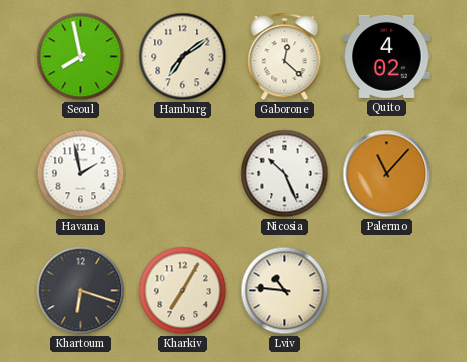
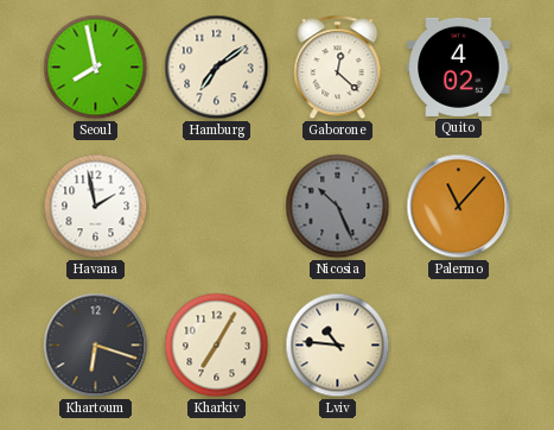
Nicosia dial: white -> grey (338, 207)
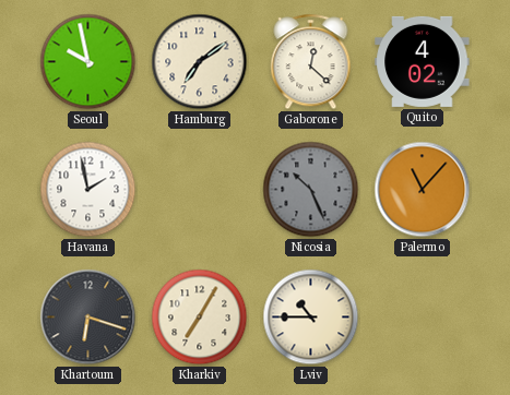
Seoul: 7:58 -> 9:58 (88, 62)
Lviv: 10:46 -> 10:45 (311, 318)
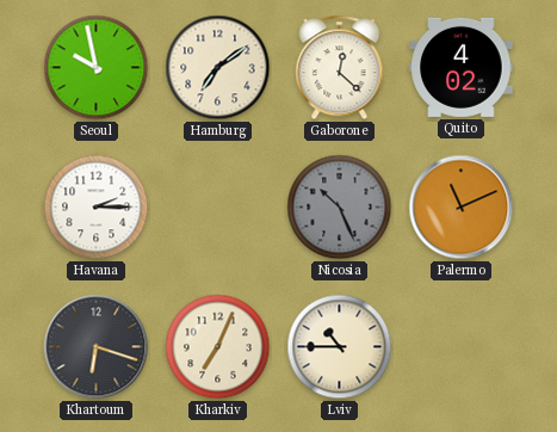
Havana: 1:58 -> 2:15 (97, 208)
Palermo: 11:07 -> 11:11 (462, 208)
Kharkiv: 7:05 -> 7:04 (218, 347)
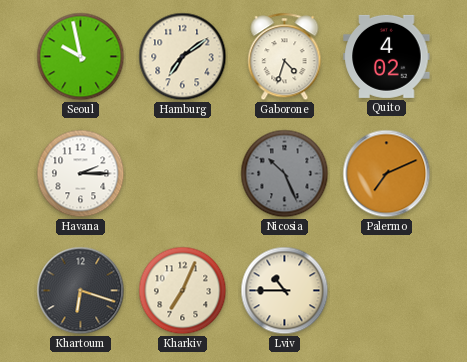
Gaborone: 12:22 -> 4:33 (285, 57)
Palermo: 11:11 -> 7:11 (387, 174)
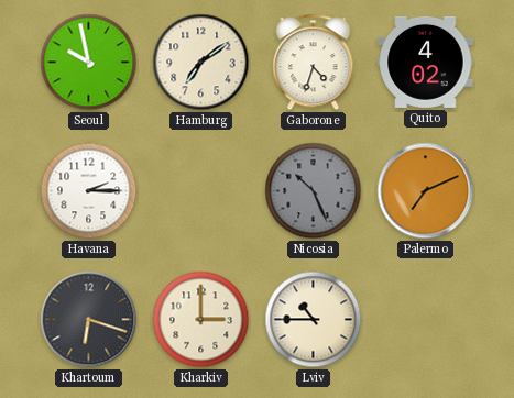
Kharkiv: 7:04 -> 3:00 (201, 320)
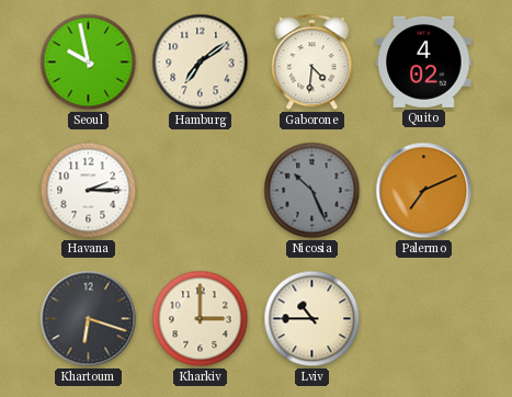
Gaborone: 4:33 -> 4:31 (312, 63)
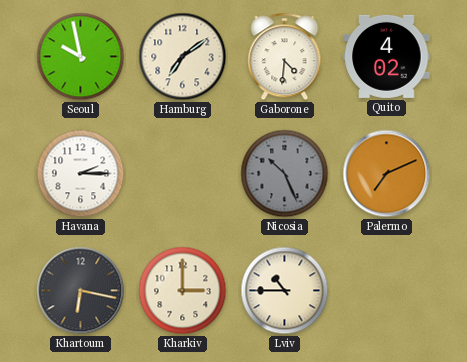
Khartoum: 6:18 -> 6:17 (81, 291)
